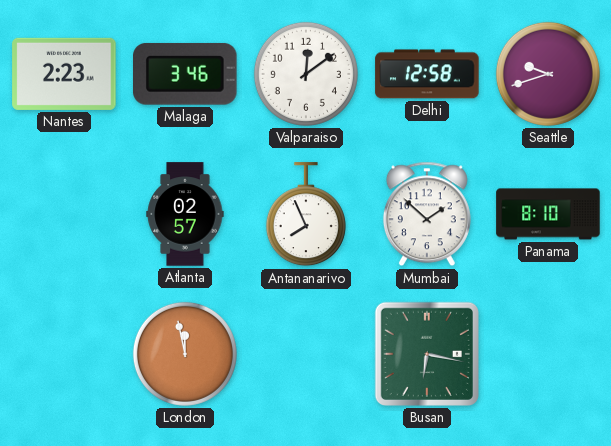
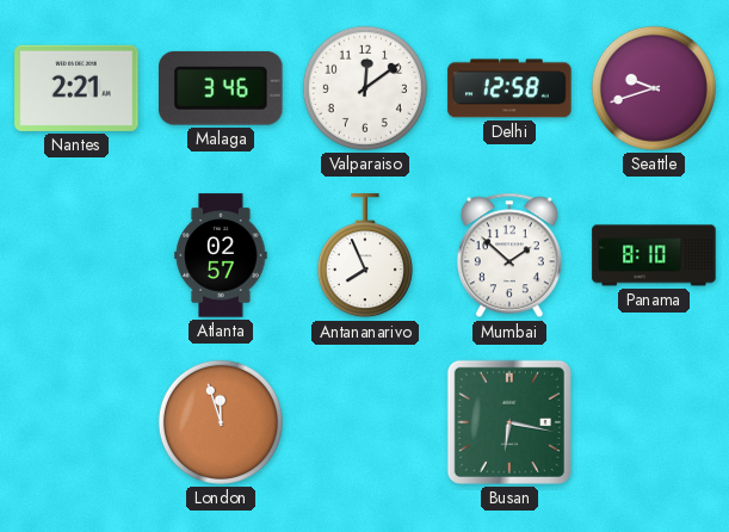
Nantes: 2:23 -> 2:21 (76, 88)
London: 11:58 -> 11:57 (221, 422)
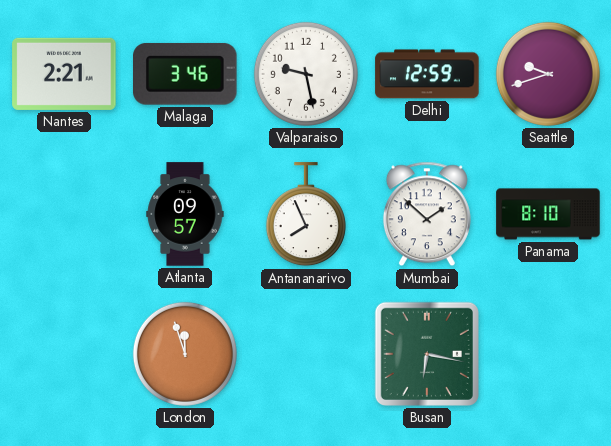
Valparaiso: 12:09 -> 9:28 (306, 74)
Delhi: 12:58 -> 12:59 (427, 74)
Atlanta: 02:57 -> 09:57 (185, 214)
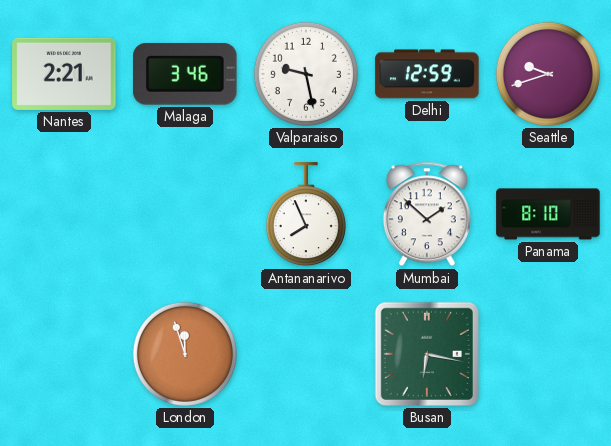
Atlanta: 09:57 -> none (185, 214)
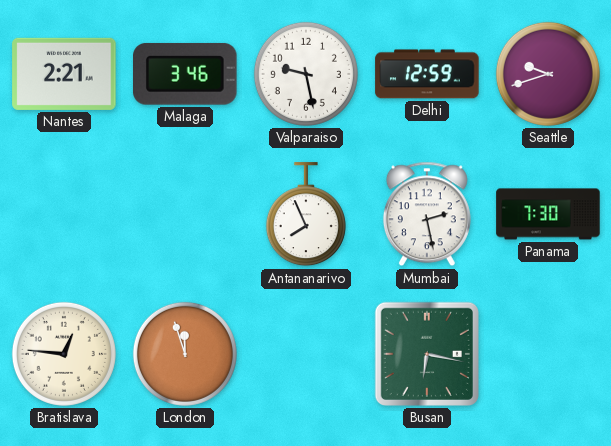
Mumbai: 1:52 -> 2:28 (427, 214)
Panama: 8:10 -> 7:30 (548, 214)
Bratislava: none -> 12:46 (64, 354)
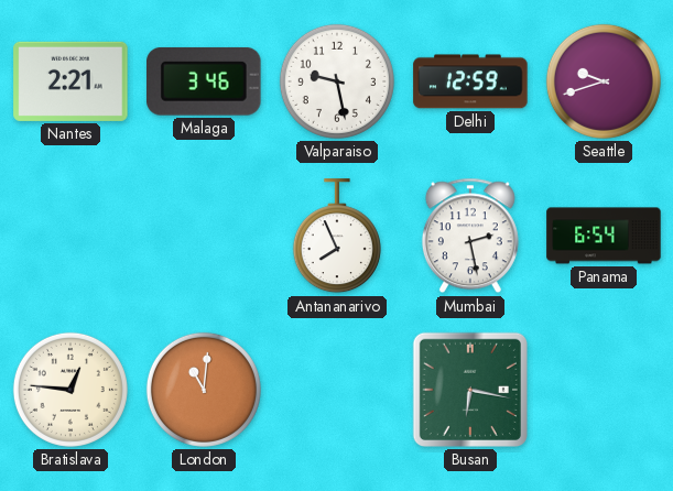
Panama: 7:30 -> 6:54 (604, 236)
London: 11:57 -> 11:01 (204, 390)
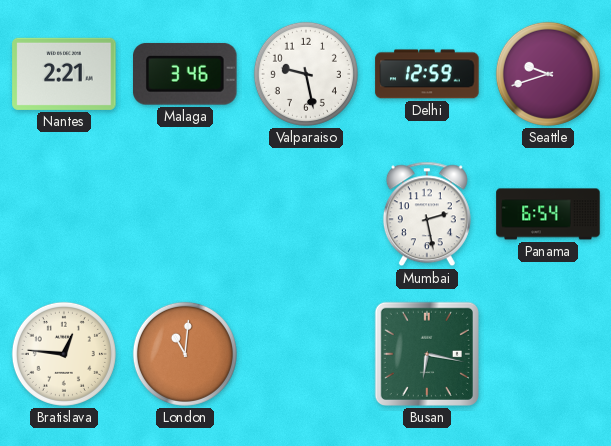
Antananarivo: 7:56 -> none (337, 237)
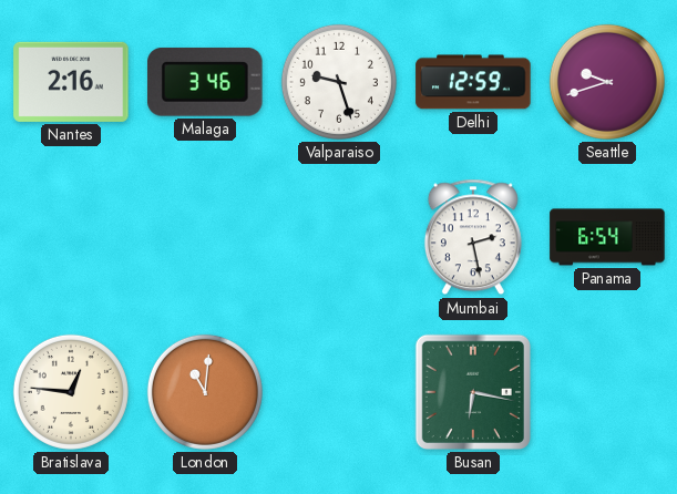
Nantes: 2:21 -> 2:16 (71, 82)
Valparaiso: 9:28 -> 9:27 (339, 82)
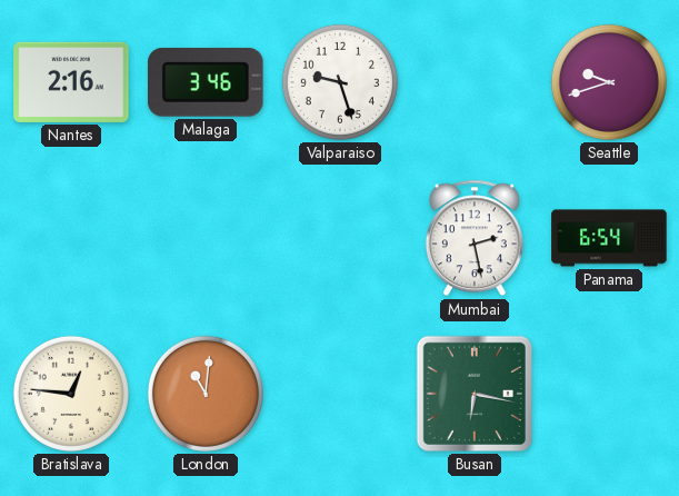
Delhi: 12:59 -> none (473, 82)
